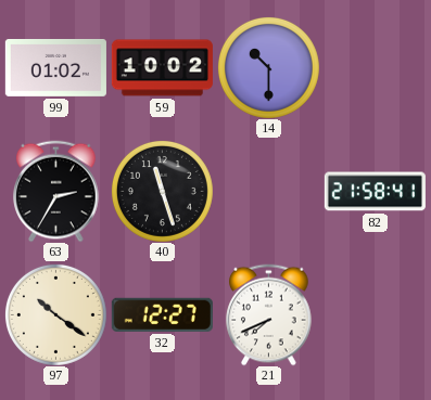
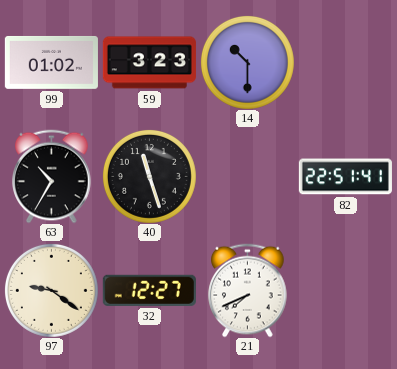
59: 10:02 -> 3:23 (149, 63)
63: 2:35 -> 10:35 (52, 176)
82: 21:58 -> 22:51 (345, 177)
97: 10:21 -> 9:21 (51, 290)
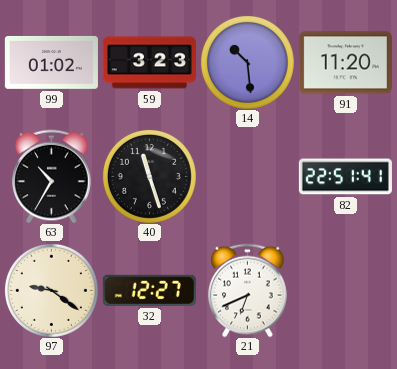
14: 10:30 -> 10:29 (247, 62)
91: none -> 11:20 (345, 63)
21: 7:41 -> 6:41 (248, 290)
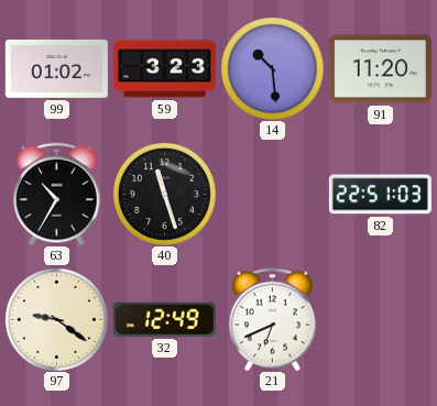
82: 22:51:41 -> 22:51:03 (380, 195)
32: 12:27 -> 12:49 (164, 319)
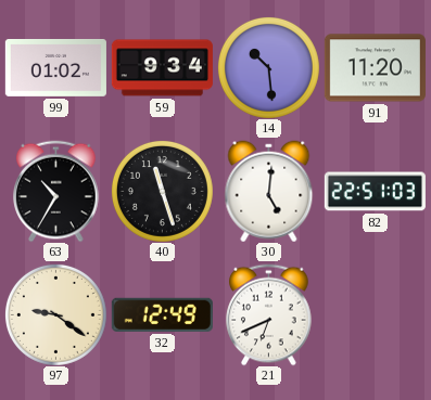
59: 3:23 -> 9:34 (162, 68)
30: none -> 5:01 (269, 191)
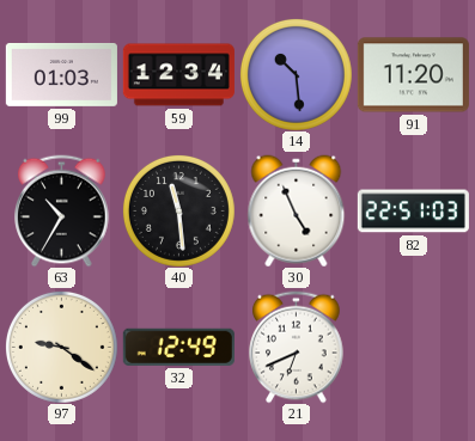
99: 01:02 -> 01:03 (61, 74)
59: 9:34 -> 12:34 (178, 75)
40: 11:27 -> 11:29 (178, 210)
30: 5:01 -> 4:56 (297, 210)
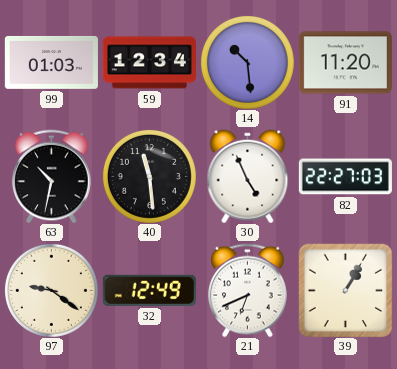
63: 10:35 -> 10:32 (52, 176)
82: 22:51 -> 22:27 (345, 177)
39: none -> 1:05 (345, 290)
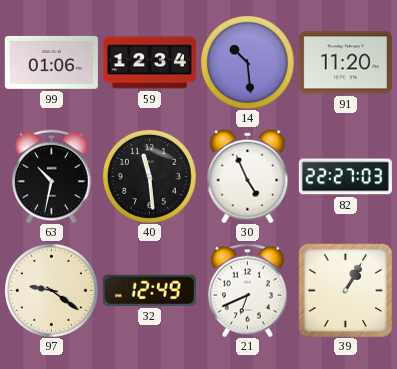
99: 01:03 -> 01:06 (51, 62)
